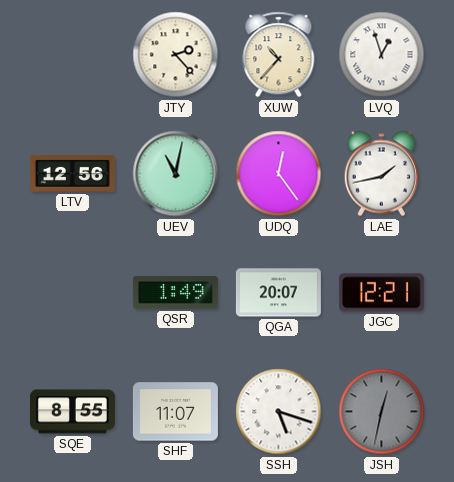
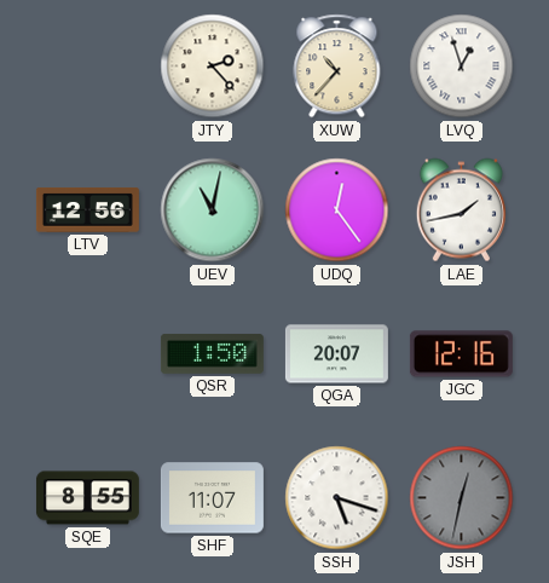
QSR: 1:49 -> 1:50 (212, 353)
JGC: 12:21 -> 12:16 (461, 354)
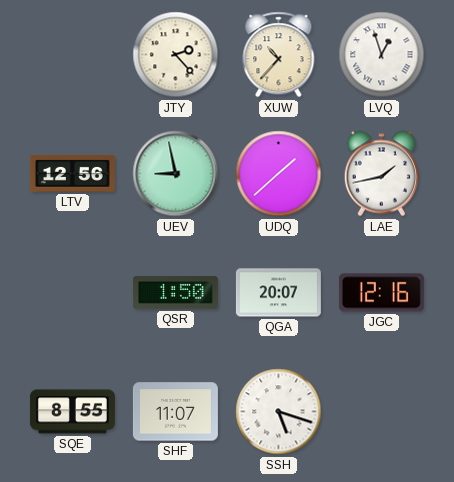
UEV: 11:02 -> 8:58 (176, 174)
UDQ: 12:24 -> 1:38 (279, 174)
JSH: 12:32 -> none (462, 498)
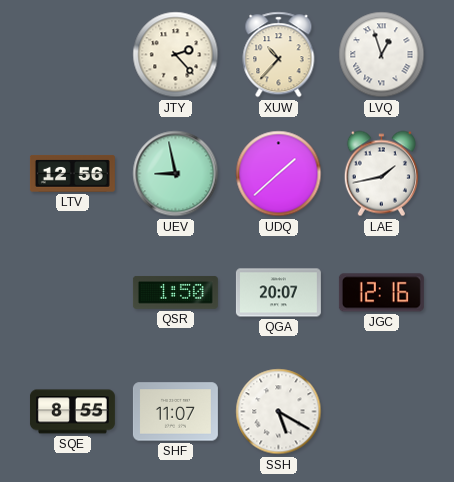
SSH: 5:18 -> 5:20 (279, 412)
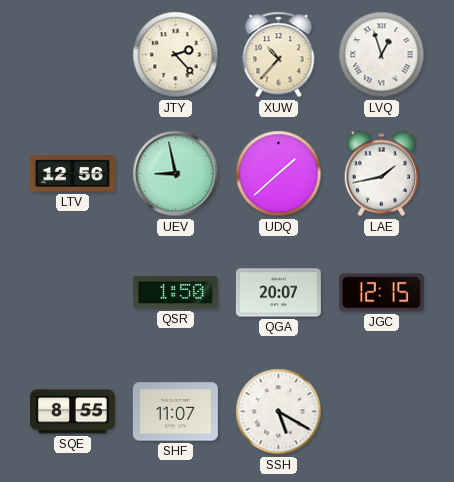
JGC: 12:16 -> 12:15 (381, 293)
